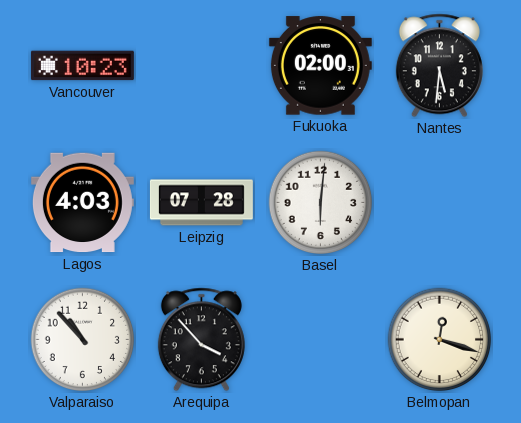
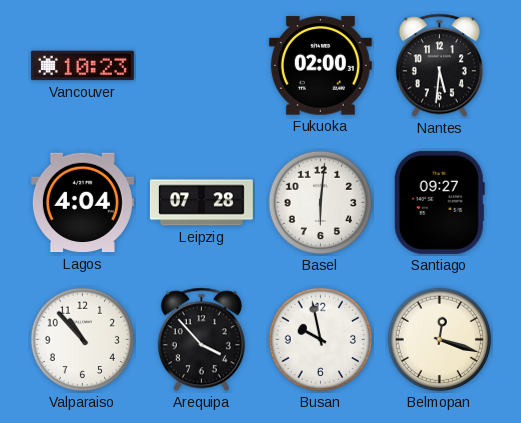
Lagos: 4:03 -> 4:04 (82, 203)
Santiago: none -> 09:27 (439, 202)
Busan: none -> 9:58 (321, 340)
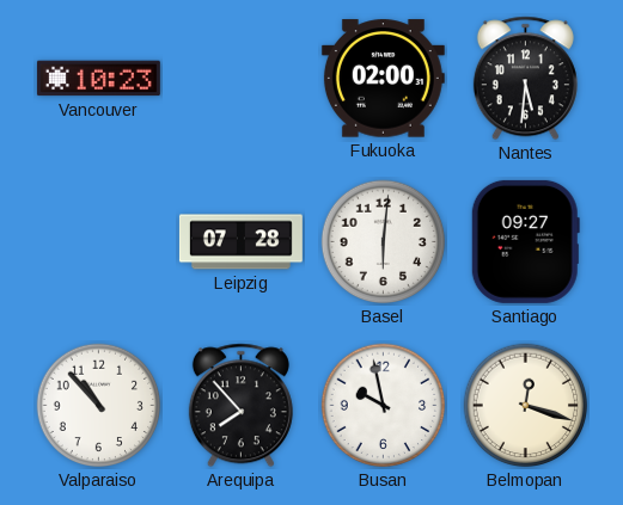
Lagos: 4:04 -> none (82, 203)
Arequipa: 3:53 -> 7:53 (240, 406)
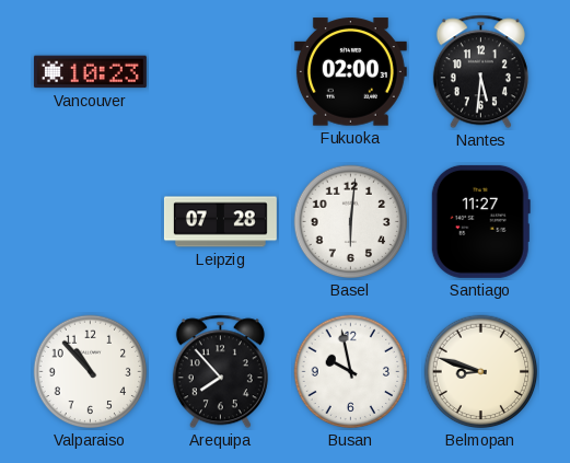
Santiago: 09:27 -> 11:27 (480, 221)
Belmopan: 12:18 -> 8:48 (481, 372)
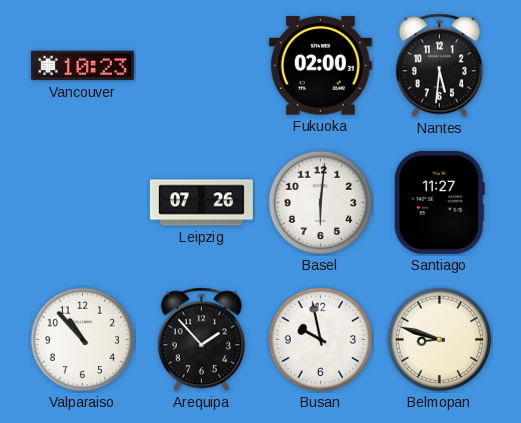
Leipzig: 07:28 -> 07:26 (201, 203)
Arequipa: 7:53 -> 1:53 (201, 340)
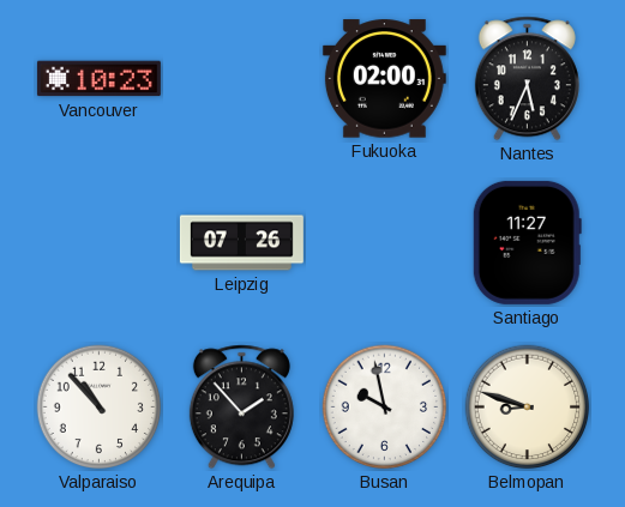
Nantes: 5:31 -> 5:34 (527, 79)
Basel: 6:01 -> none (321, 203)
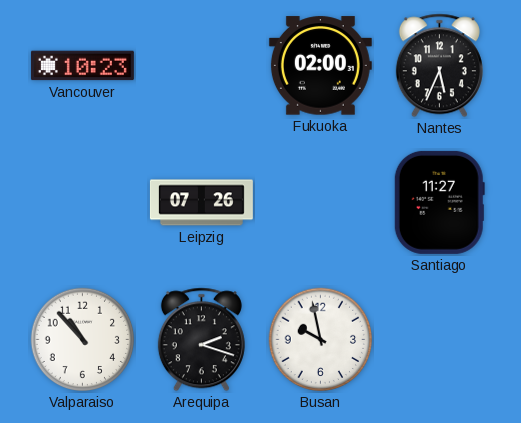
Arequipa: 1:53 -> 2:18 (201, 340)
Belmopan: 8:48 -> none (528, 408)
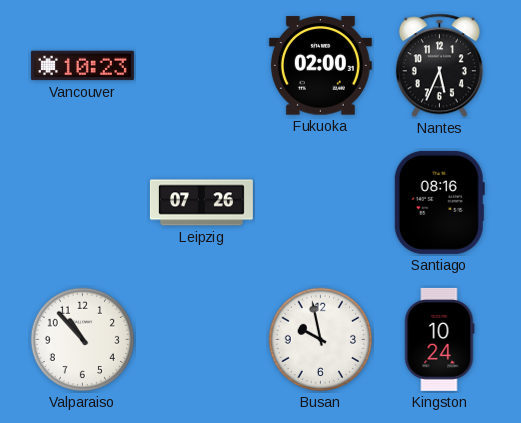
Santiago: 11:27 -> 08:16 (439, 202)
Arequipa: 2:18 -> none (201, 340)
Kingston: none -> 10:24 (439, 339)
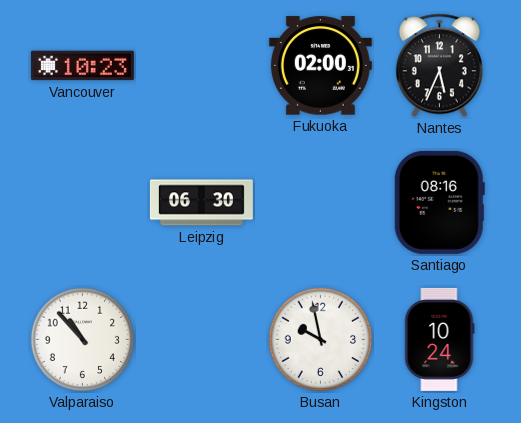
Leipzig: 07:26 -> 06:30 (201, 203)
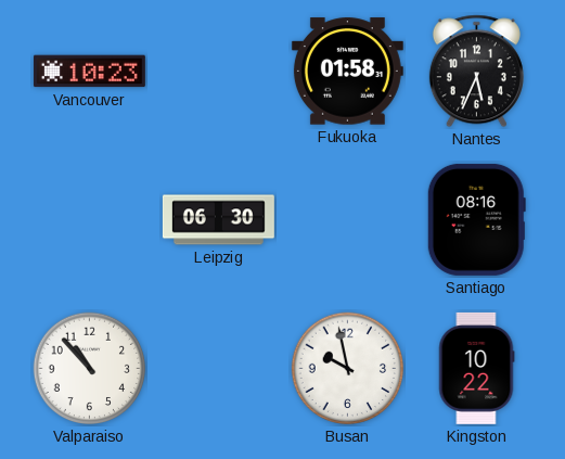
Fukuoka: 02:00 -> 01:58 (347, 72)
Kingston: 10:24 -> 10:22 (476, 368)
